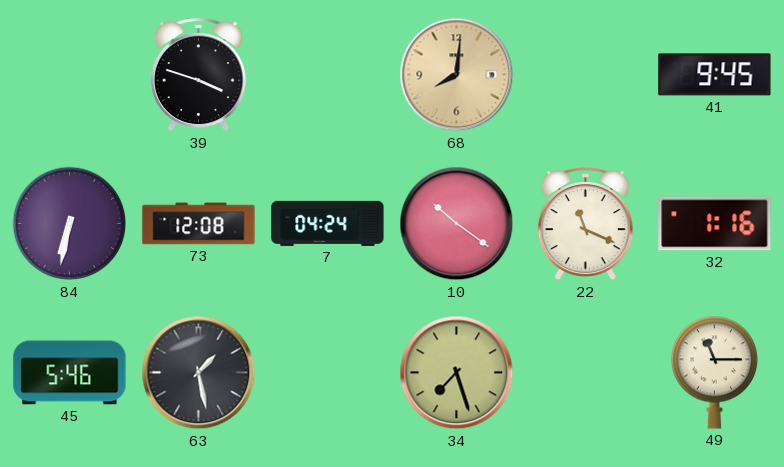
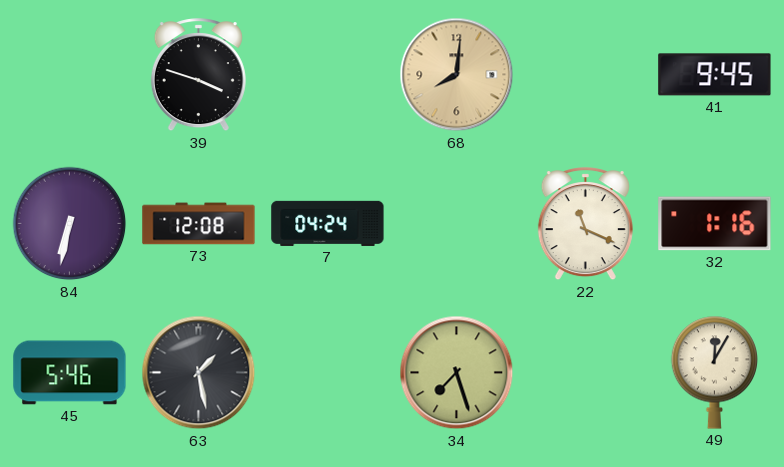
10: 10:21 -> none (457, 224)
49: 11:15 -> 12:05 (714, 372)
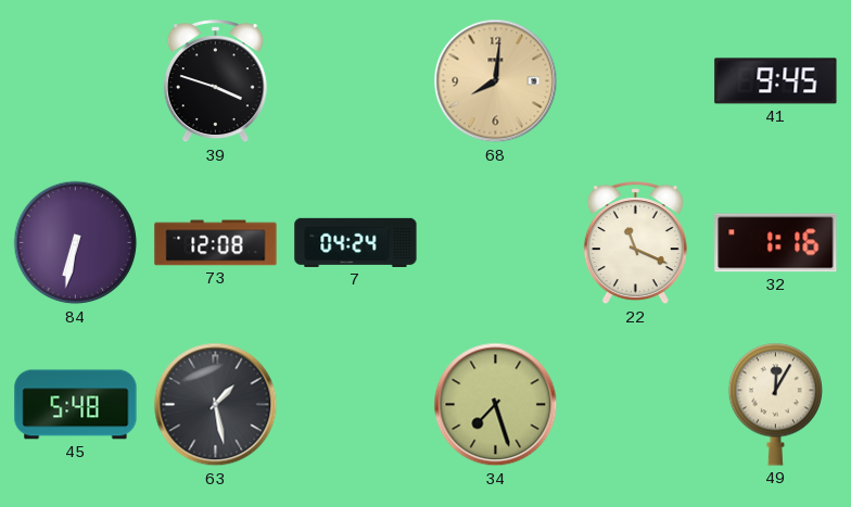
45: 5:46 -> 5:48 (76, 405)
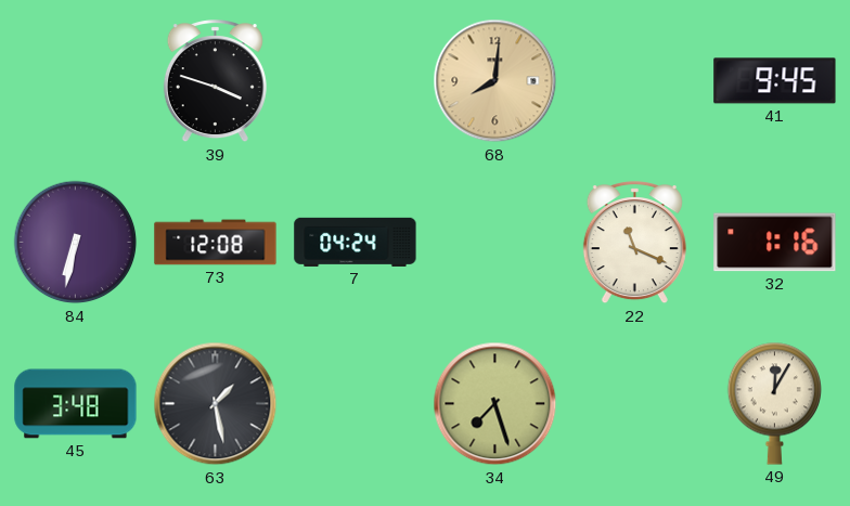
45: 5:48 -> 3:48 (76, 404)
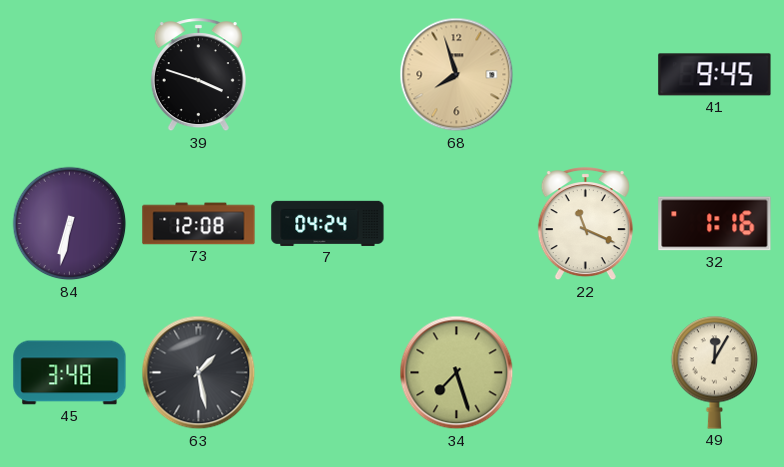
68: 8:01 -> 7:57 (457, 75)
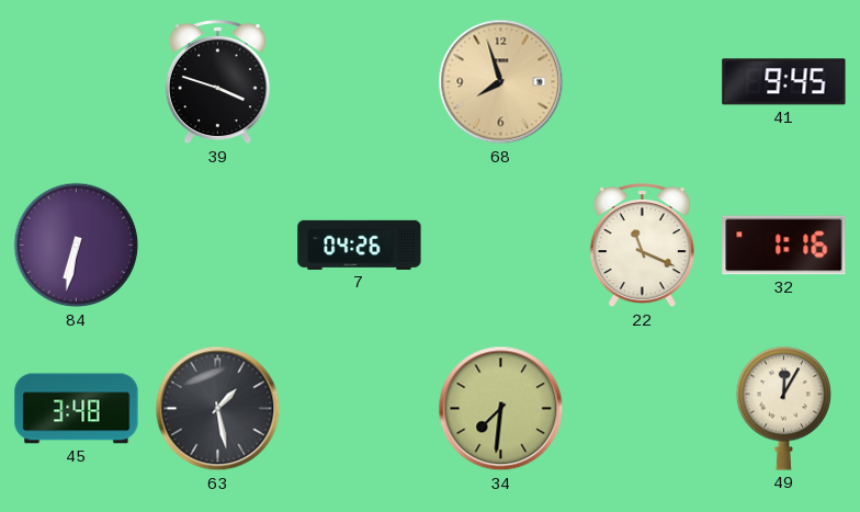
73: 12:08 -> none (199, 224)
7: 04:24 -> 04:26 (360, 244)
34: 7:27 -> 7:31 (501, 409)
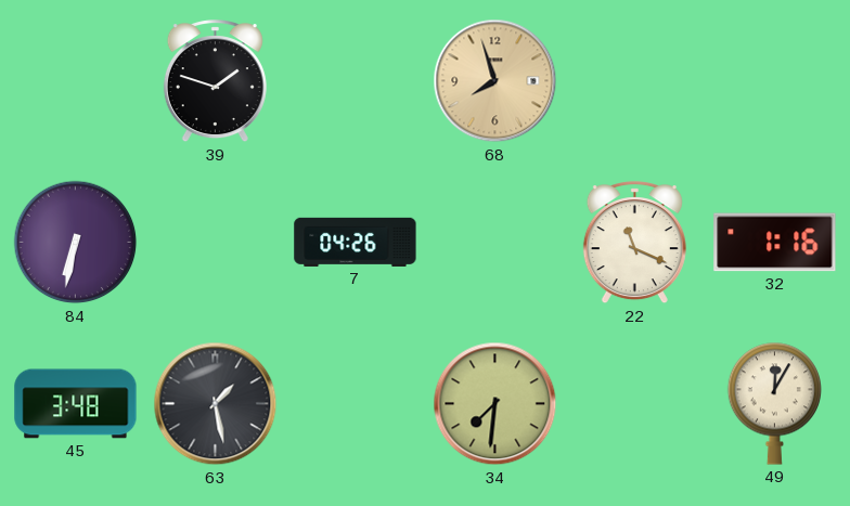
39: 3:48 -> 1:48 (215, 81)
41: 9:45 -> none (784, 82)
